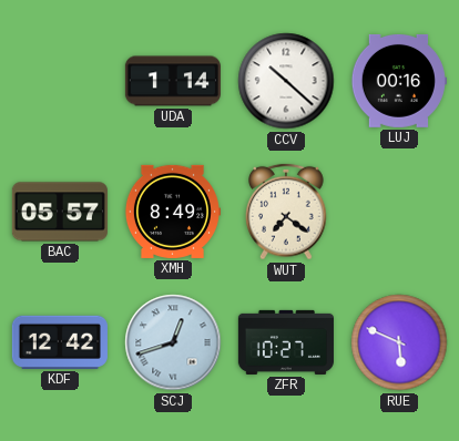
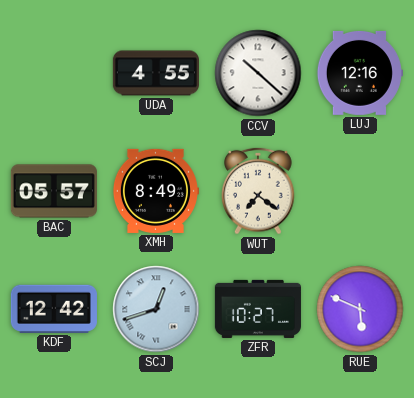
UDA: 1:14 -> 4:55 (156, 73)
LUJ: 00:16 -> 12:16 (360, 73)
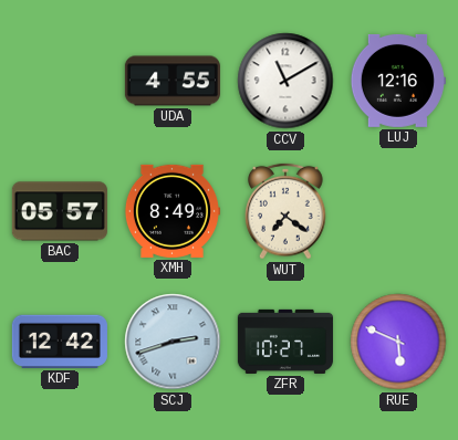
CCV: 10:22 -> 11:10 (285, 81)
SCJ: 12:42 -> 2:42 (173, 342)
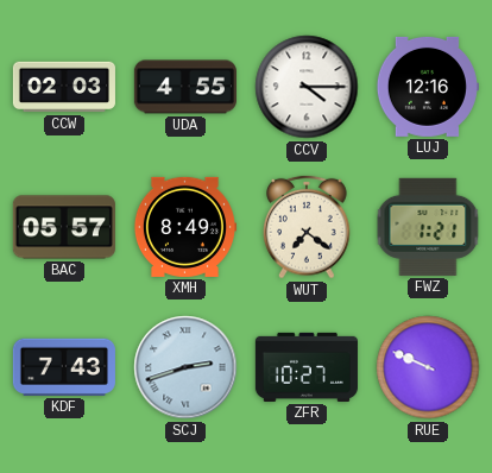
CCW: none -> 02:03 (64, 87)
CCV: 11:10 -> 4:15 (307, 87)
FWZ: none -> 1:21 (428, 227)
KDF: 12:42 -> 7:43 (64, 367)
RUE: 5:49 -> 9:49 (428, 367)
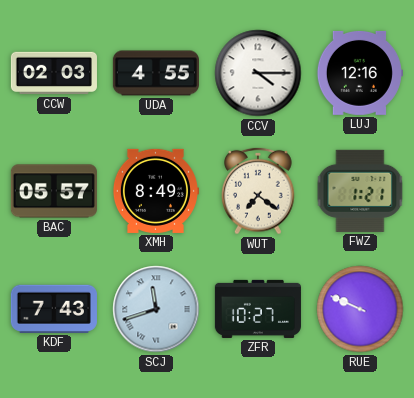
SCJ: 2:42 -> 11:42 (156, 309)
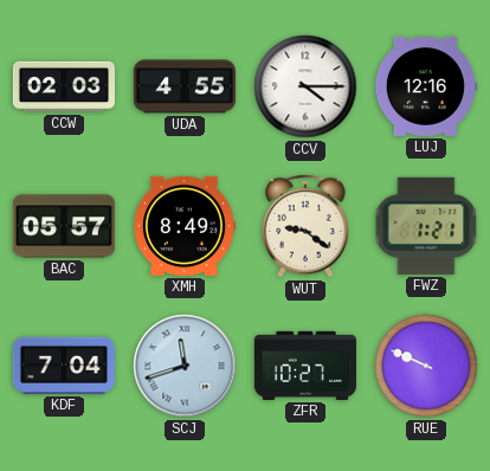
WUT: 7:21 -> 9:21 (307, 226)
KDF: 7:43 -> 7:04 (64, 366)
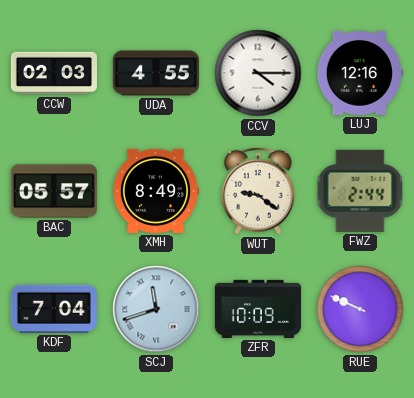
FWZ: 1:21 -> 2:44 (360, 191)
ZFR: 10:27 -> 10:09 (258, 309)
